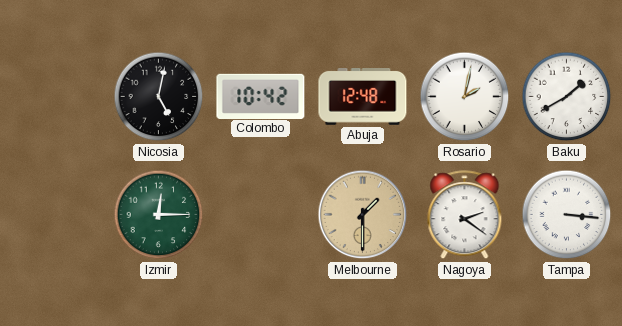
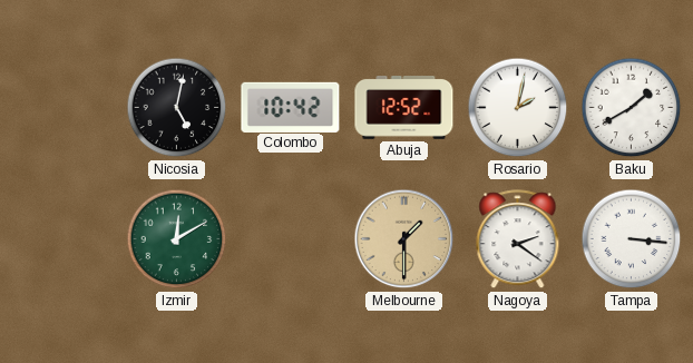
Abuja: 12:48 -> 12:52 (404, 108)
Izmir: 12:15 -> 12:10 (177, 239)
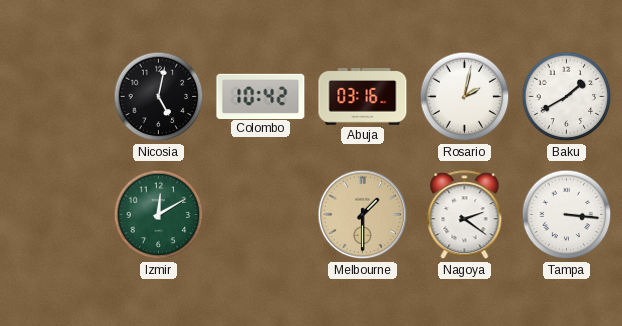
Abuja: 12:52 -> 03:16 (363, 97)
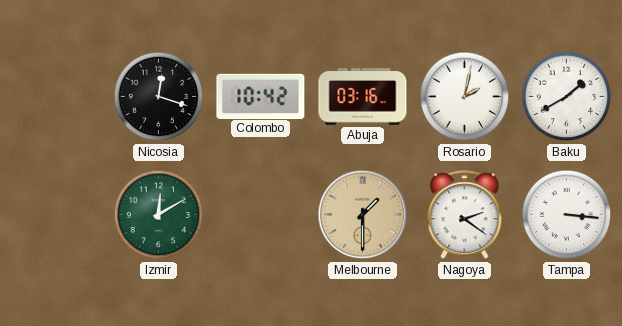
Nicosia: 5:02 -> 12:18 (159, 97)
